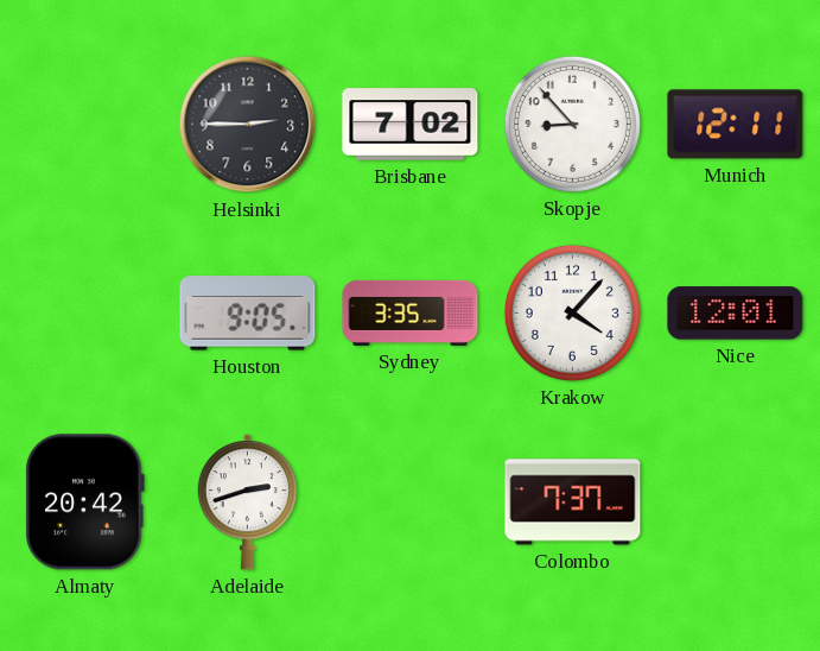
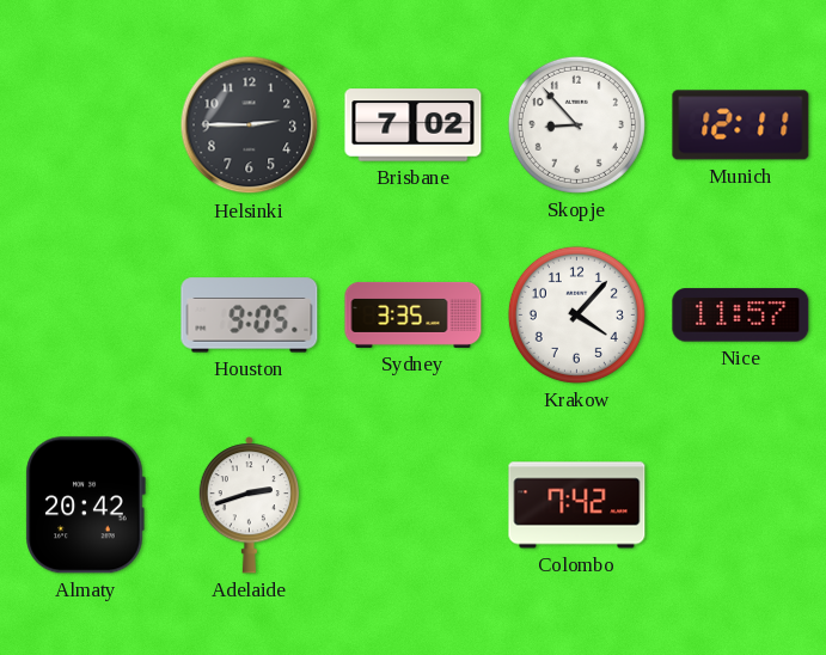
Nice: 12:01 -> 11:57 (741, 316)
Colombo: 7:37 -> 7:42 (577, 506)
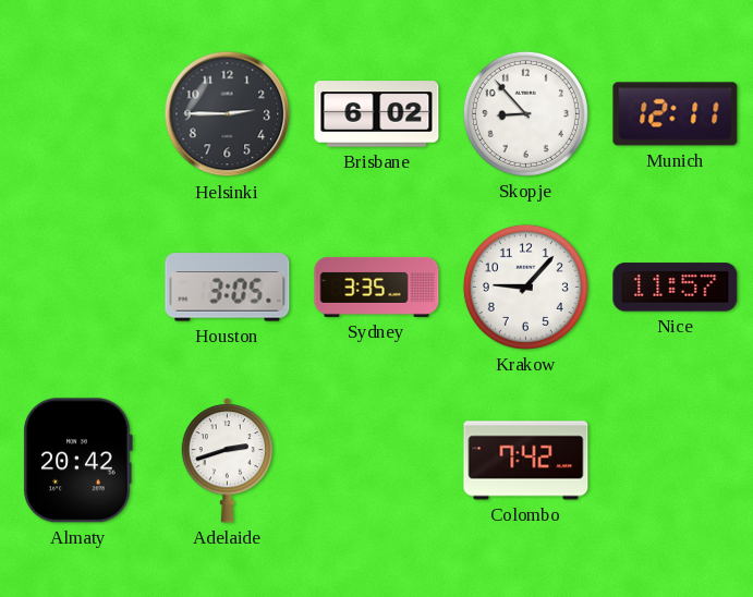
Brisbane: 7:02 -> 6:02 (377, 114)
Houston: 9:05 -> 3:05 (228, 288)
Krakow: 4:07 -> 9:07 (525, 287)
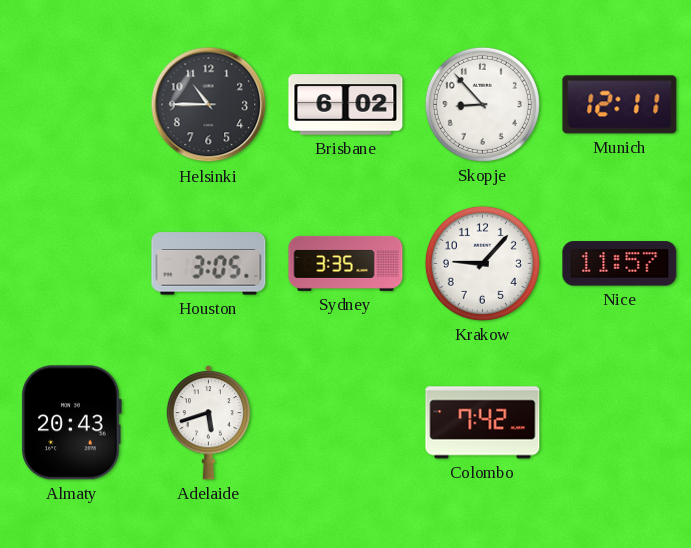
Helsinki: 2:45 -> 10:45 (209, 105)
Almaty: 20:42 -> 20:43 (71, 423)
Adelaide: 2:42 -> 5:42 (208, 423)
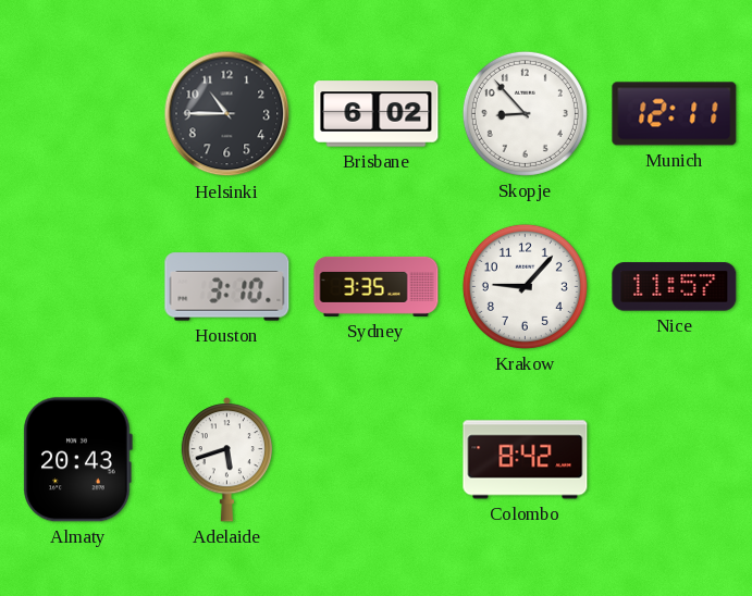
Houston: 3:05 -> 3:10 (227, 287)
Colombo: 7:42 -> 8:42 (526, 460)
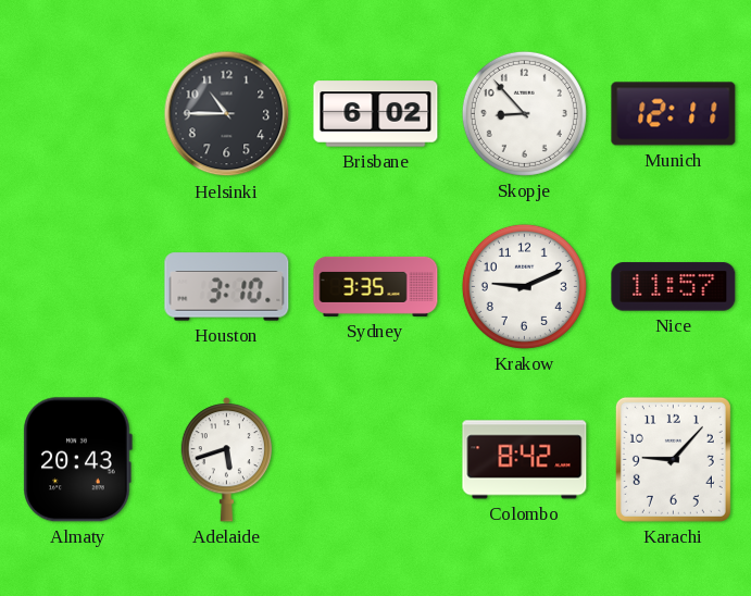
Krakow: 9:07 -> 9:11 (524, 286)
Karachi: none -> 9:07 (673, 459)
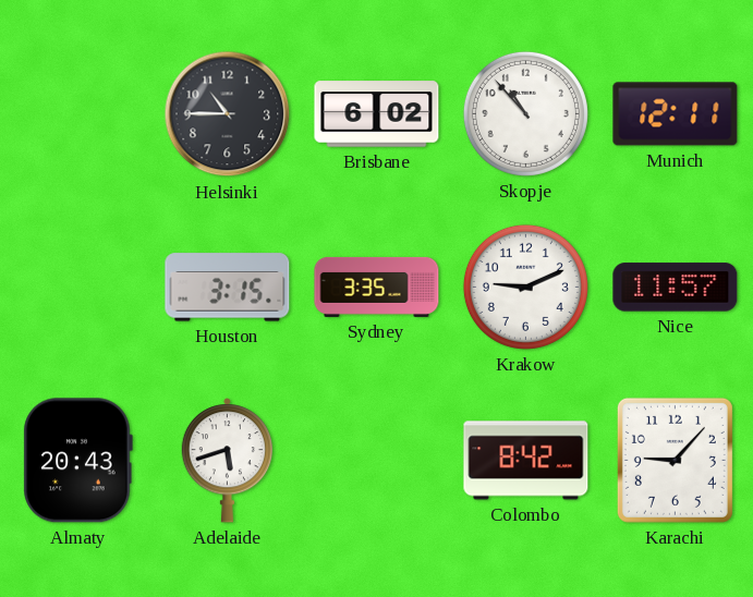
Skopje: 8:53 -> 10:53 (525, 113)
Houston: 3:10 -> 3:15 (228, 288)
